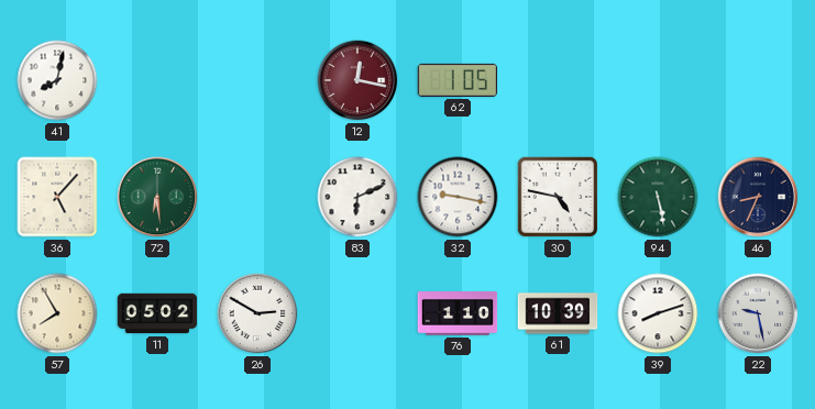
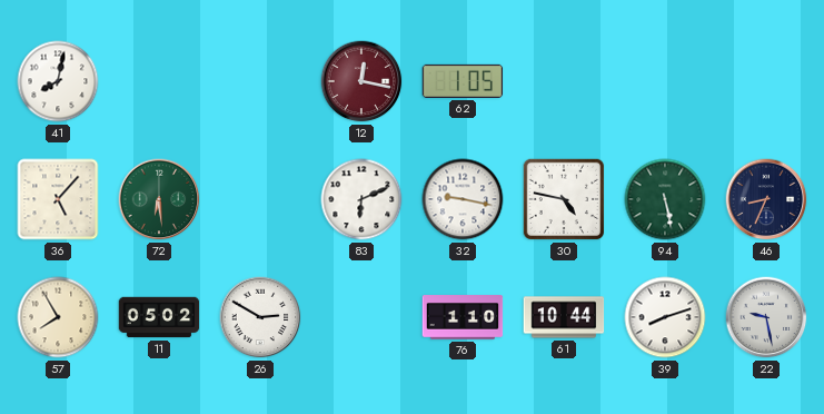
61: 10:39 -> 10:44 (564, 317)
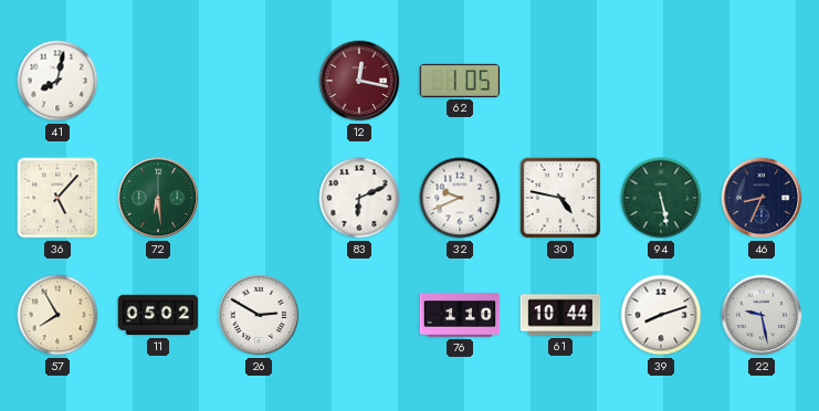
32: 9:17 -> 9:41 (460, 198)
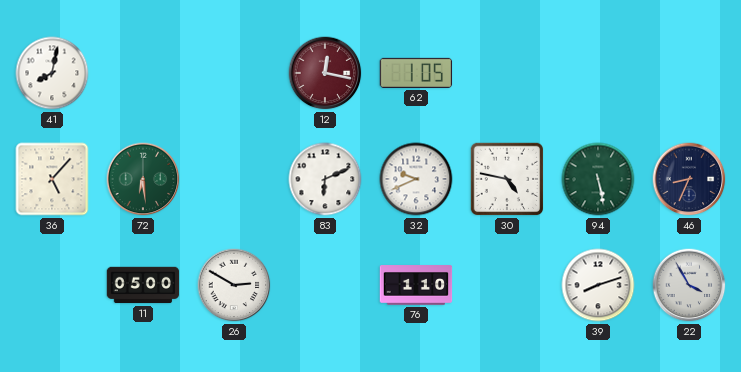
57: 7:55 -> none (57, 315)
11: 05:02 -> 05:00 (143, 285)
61: 10:44 -> none (560, 315)
22: 9:28 -> 3:55 (689, 285)
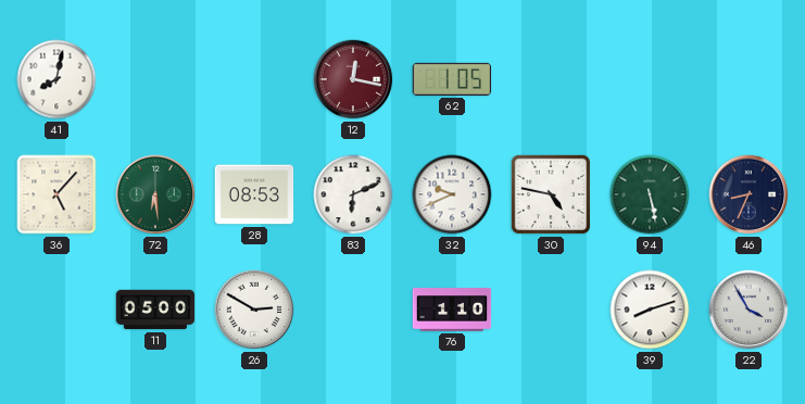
28: none -> 08:53 (254, 194)
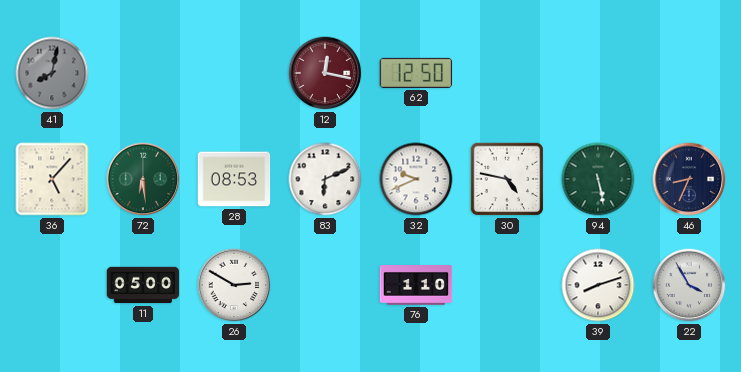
41 dial: white -> grey (52, 73)
62: 1:05 -> 12:50 (416, 73)
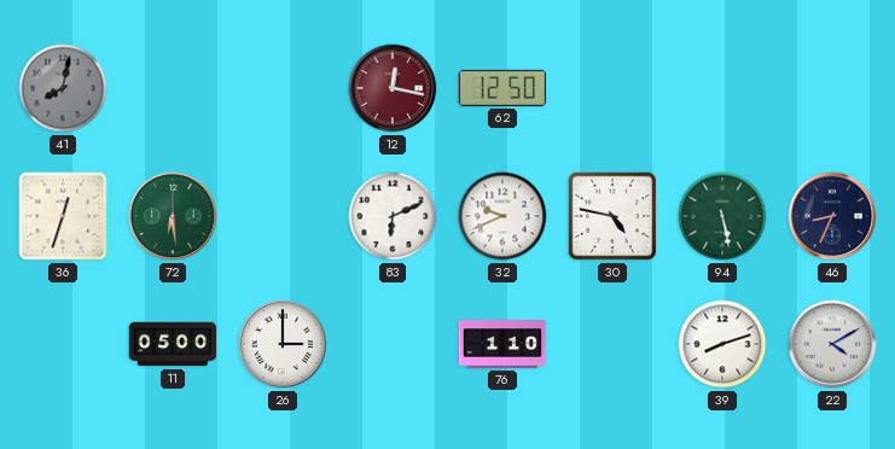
36: 5:07 -> 12:33 (63, 216)
28: 08:53 -> none (234, 179)
26: 2:50 -> 3:00 (283, 344)
22: 3:55 -> 4:10 (832, 344)
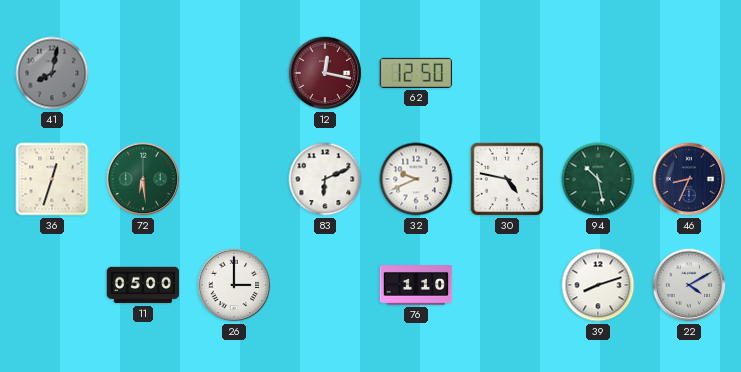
94: 5:28 -> 10:28 (598, 179)
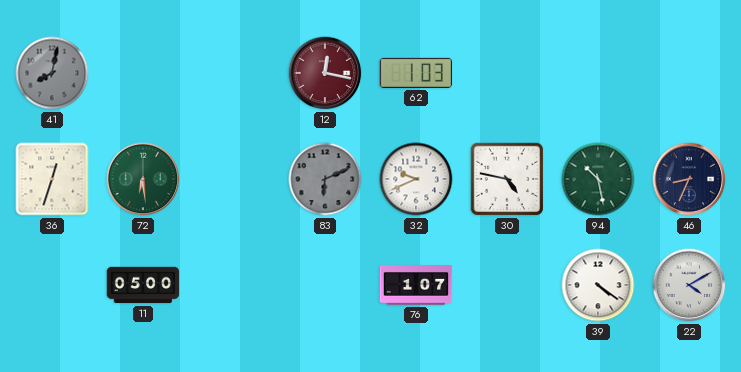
62: 12:50 -> 1:03 (416, 73)
83 dial: white -> grey (325, 179)
26: 3:00 -> none (234, 285)
76: 1:10 -> 1:07 (416, 285)
39: 8:12 -> 4:21 (598, 285)
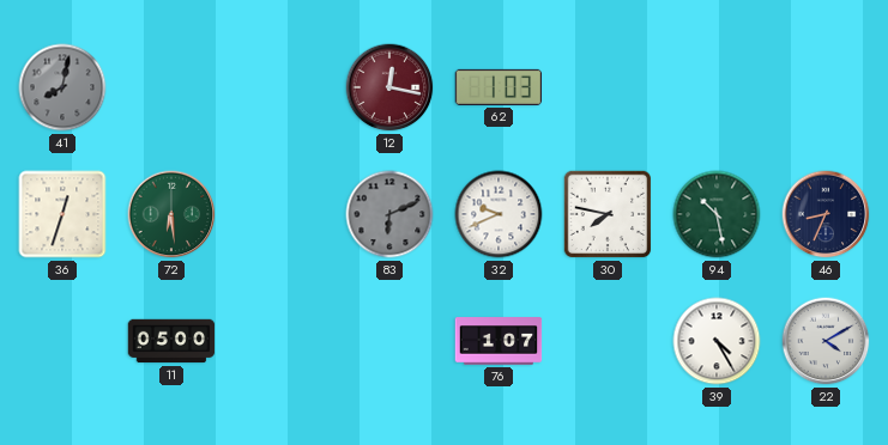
30: 4:47 -> 7:47 (608, 214)
39: 4:21 -> 4:25 (717, 341)
